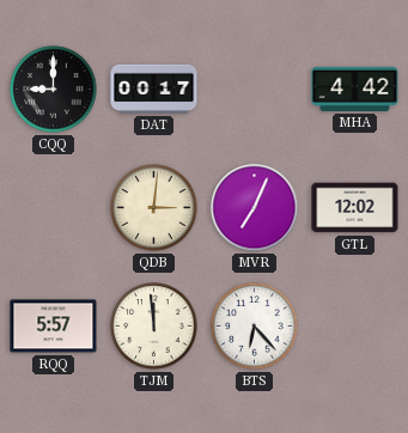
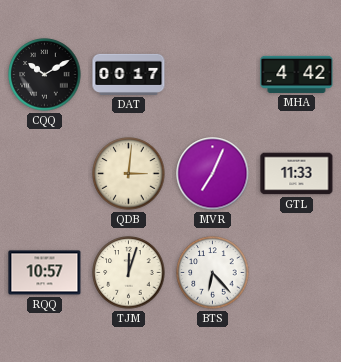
CQQ: 9:00 -> 10:10 (45, 75)
GTL: 12:02 -> 11:33 (297, 174)
RQQ: 5:57 -> 10:57 (45, 273)
TJM: 11:59 -> 12:03 (129, 273)
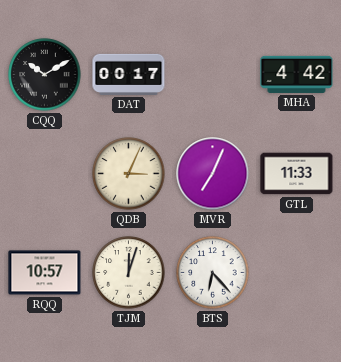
QDB: 3:01 -> 3:04 (129, 174)
